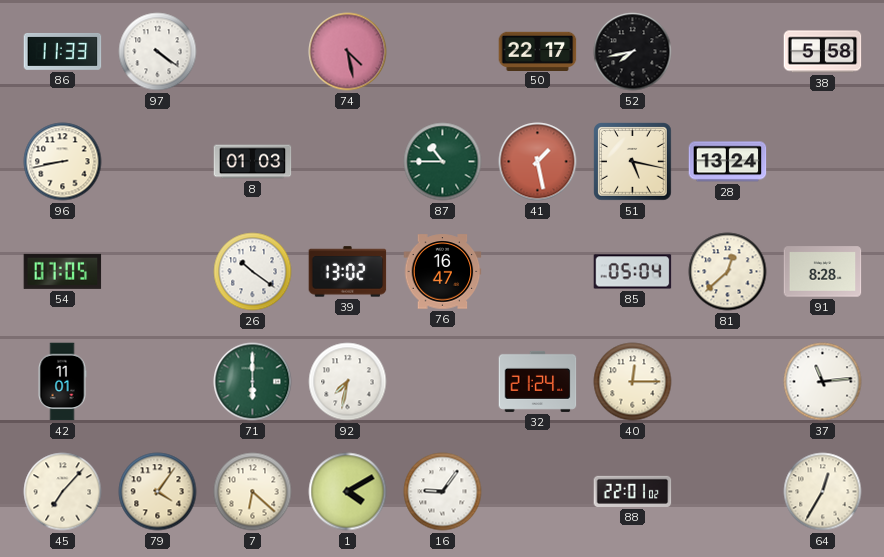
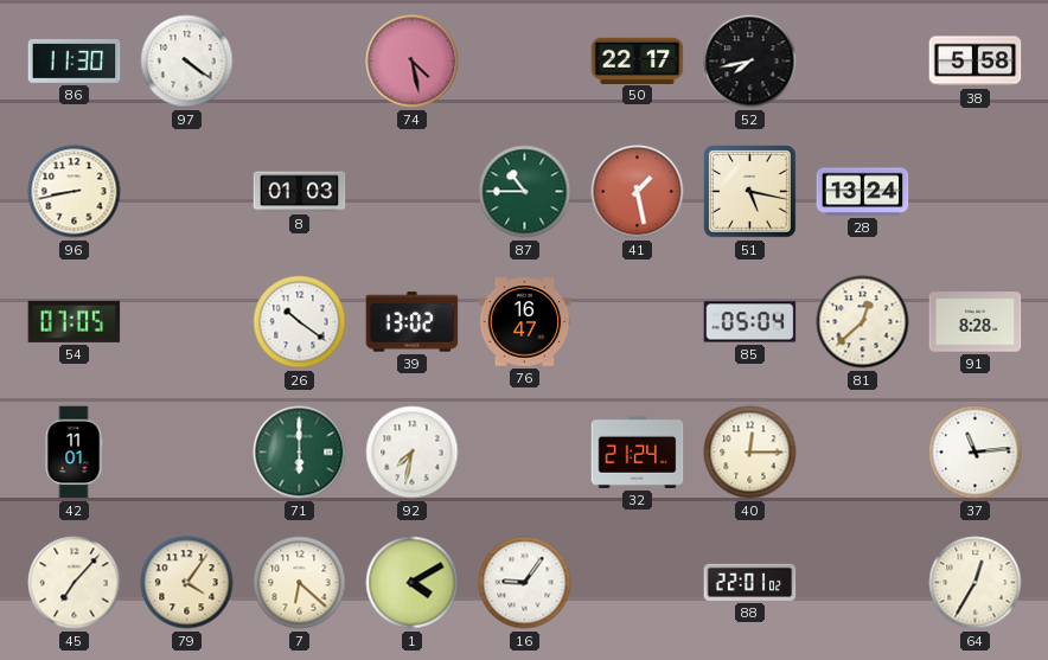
86: 11:33 -> 11:30 (75, 62)
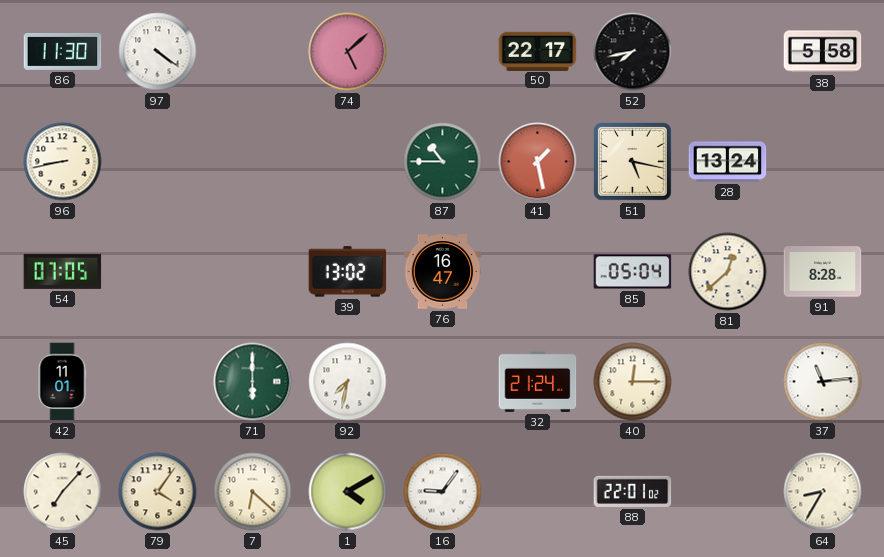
74: 4:28 -> 5:08 (348, 52)
8: 01:03 -> none (300, 192)
26: 10:21 -> none (300, 322)
64: 12:35 -> 8:35 (823, 492)
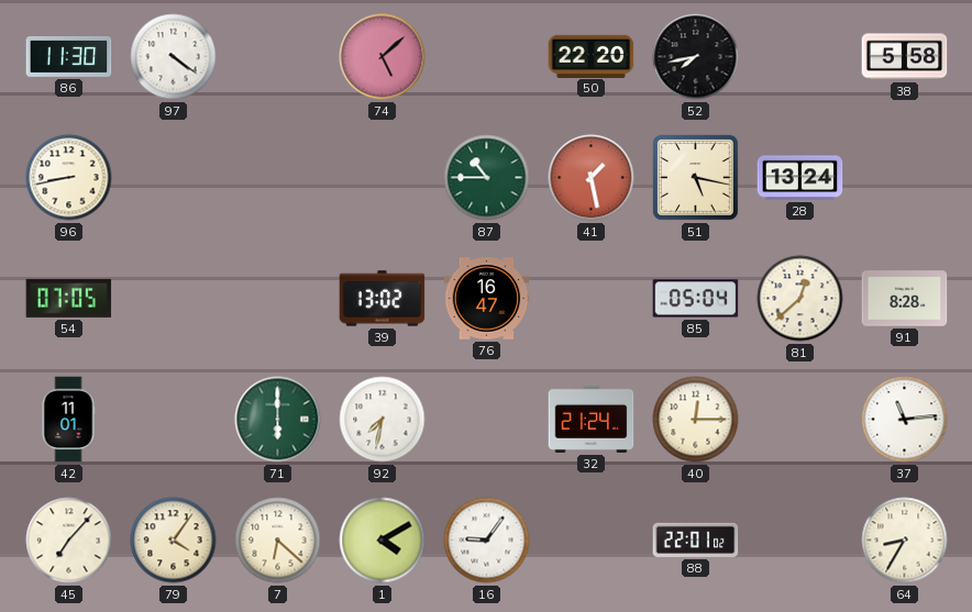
50: 22:17 -> 22:20 (592, 56)
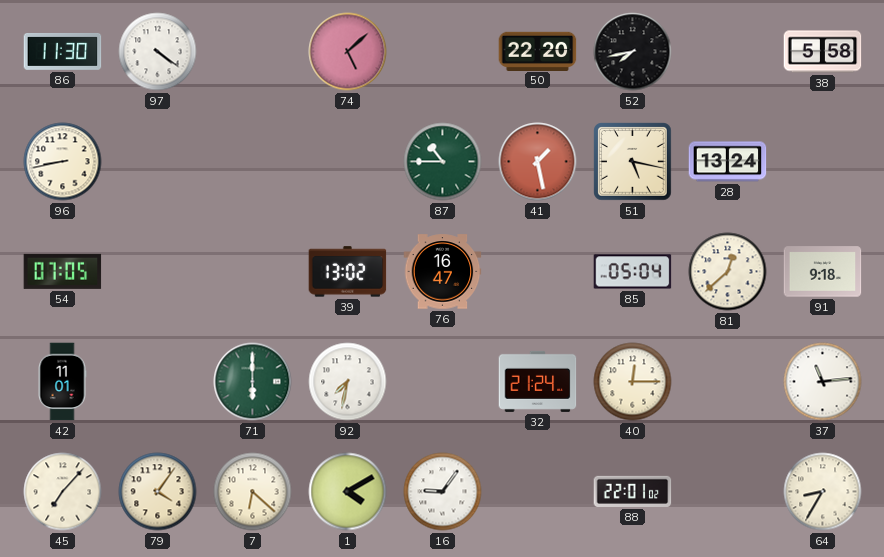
91: 8:28 -> 9:18 (823, 272)
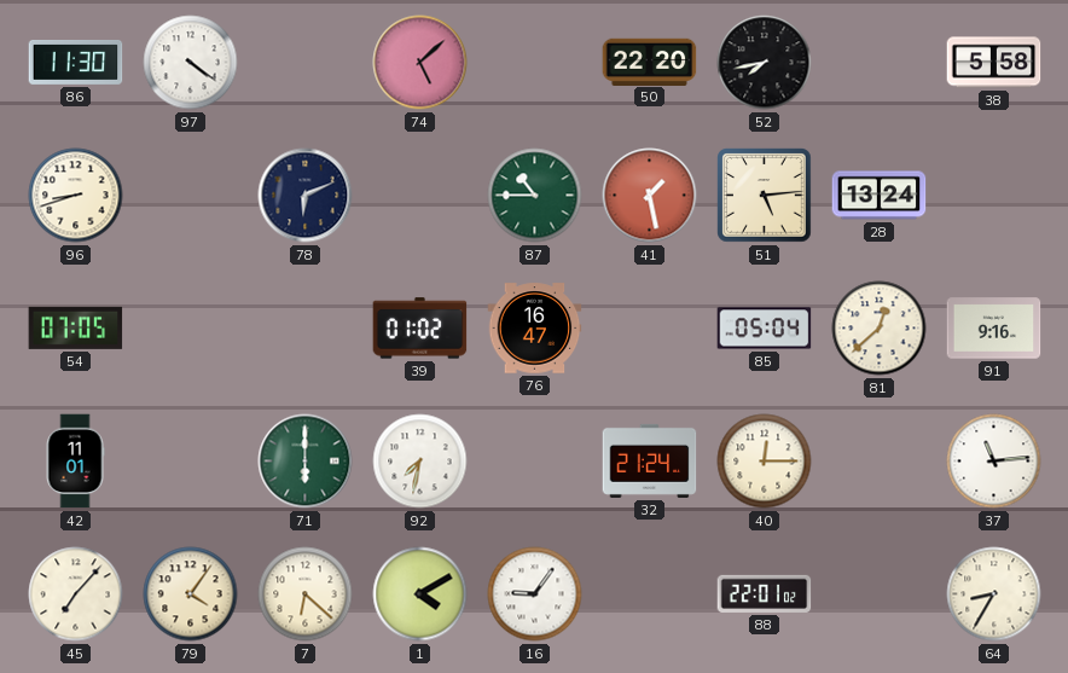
96: 8:43 -> 8:42 (76, 196)
78: none -> 6:11 (306, 196)
51: 5:17 -> 5:14 (765, 196)
39: 13:02 -> 01:02 (420, 329)
91: 9:18 -> 9:16 (994, 329)
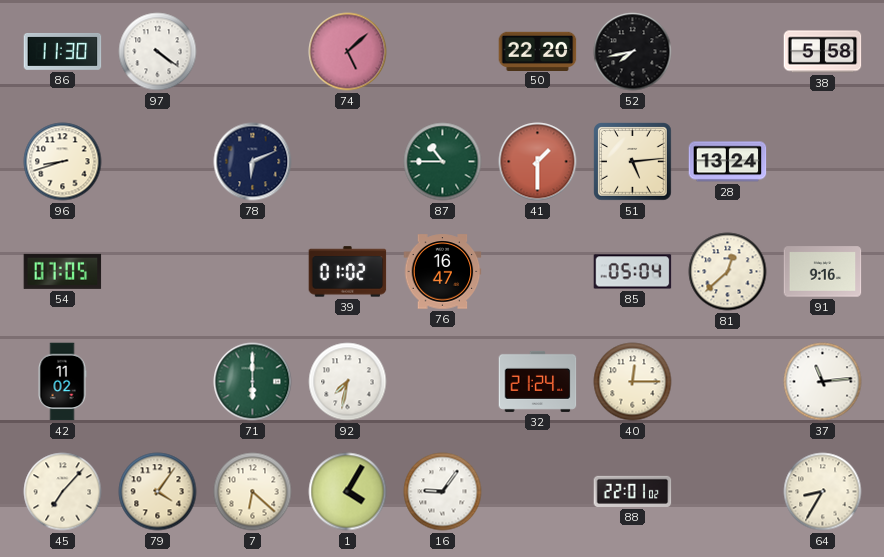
41: 1:28 -> 1:30 (538, 162)
42: 11:01 -> 11:02 (62, 382)
1: 4:10 -> 4:05 (348, 492)
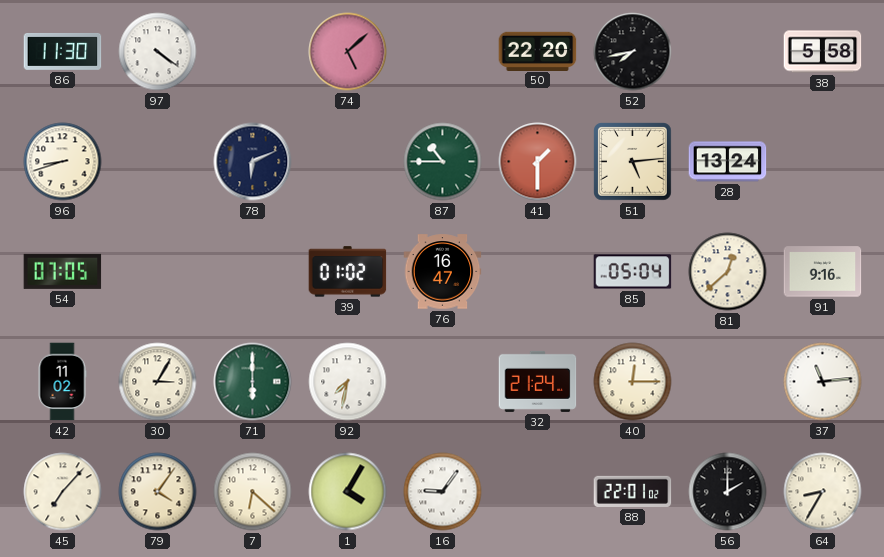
30: none -> 3:05 (158, 382)
56: none -> 2:00 (728, 492)
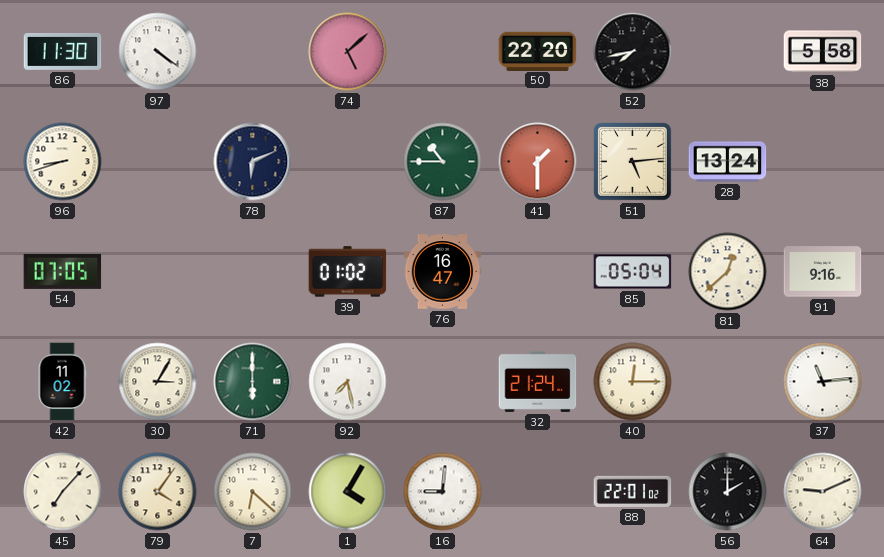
92: 7:32 -> 7:28 (348, 382)
16: 9:06 -> 9:01 (443, 492)
64: 8:35 -> 9:11 (823, 492)
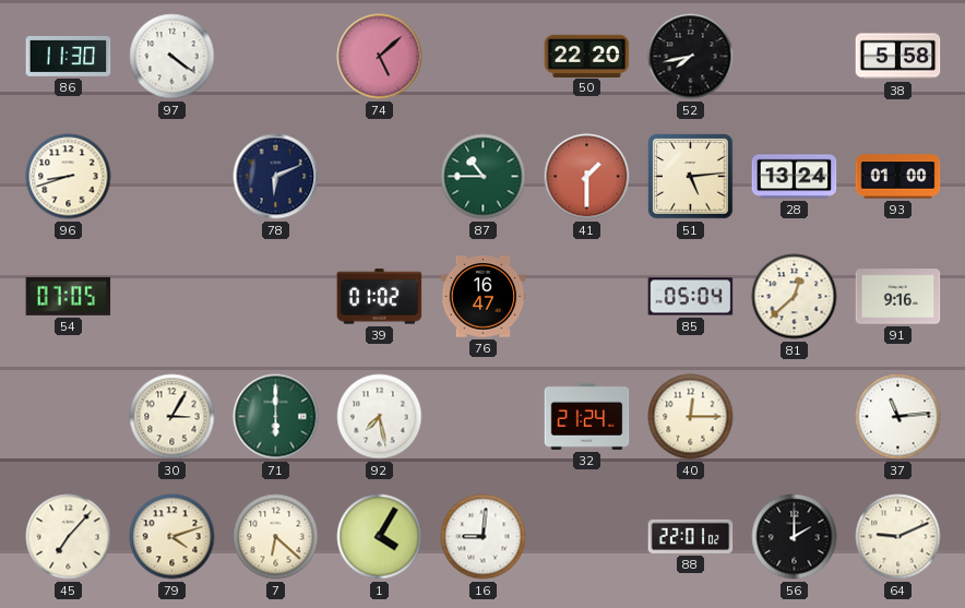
93: none -> 01:00 (898, 177)
42: 11:02 -> none (62, 382)
79: 4:06 -> 4:12 (172, 537)
